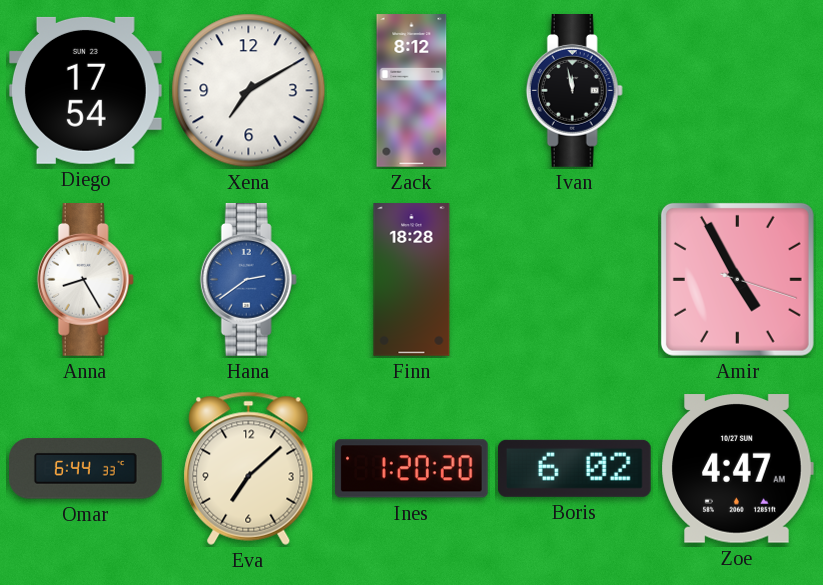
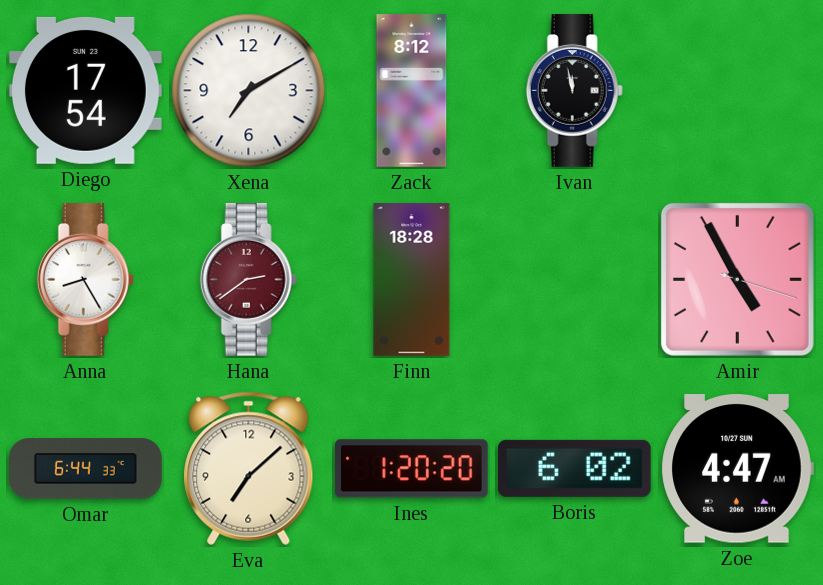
Hana dial: blue -> burgundy (248, 280)
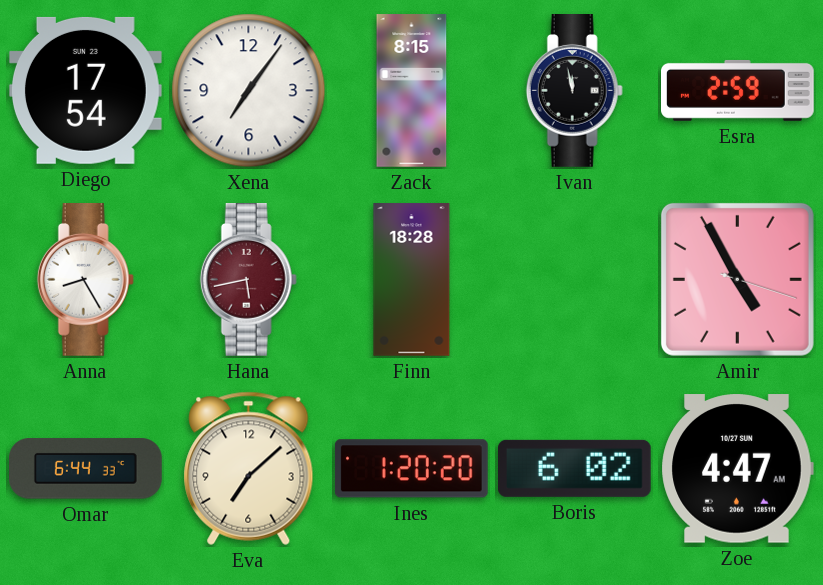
Xena: 7:10 -> 7:06 (249, 91)
Zack: 8:12 -> 8:15 (412, 91)
Esra: none -> 2:59 (738, 90)
Hana: 2:39 -> 5:43 (248, 280)
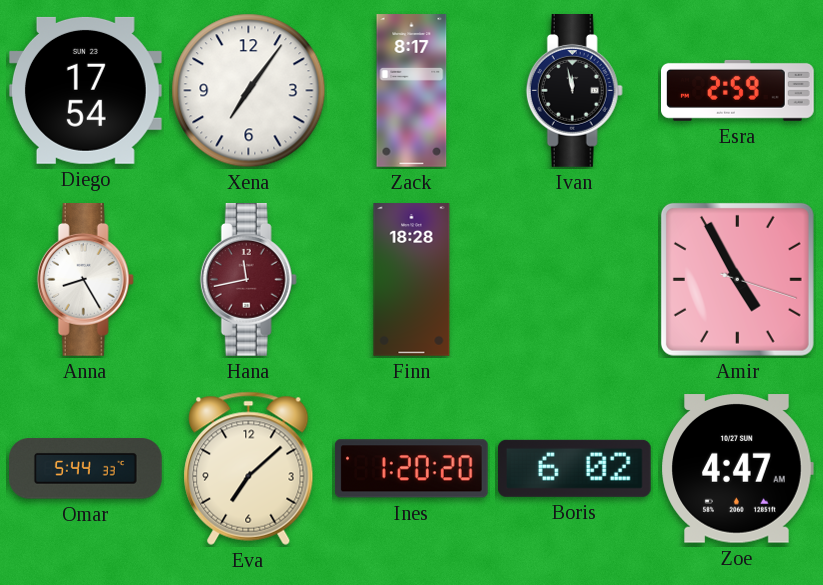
Zack: 8:15 -> 8:17 (412, 91)
Hana: 5:43 -> 11:43 (248, 280)
Omar: 6:44 -> 5:44 (86, 469)
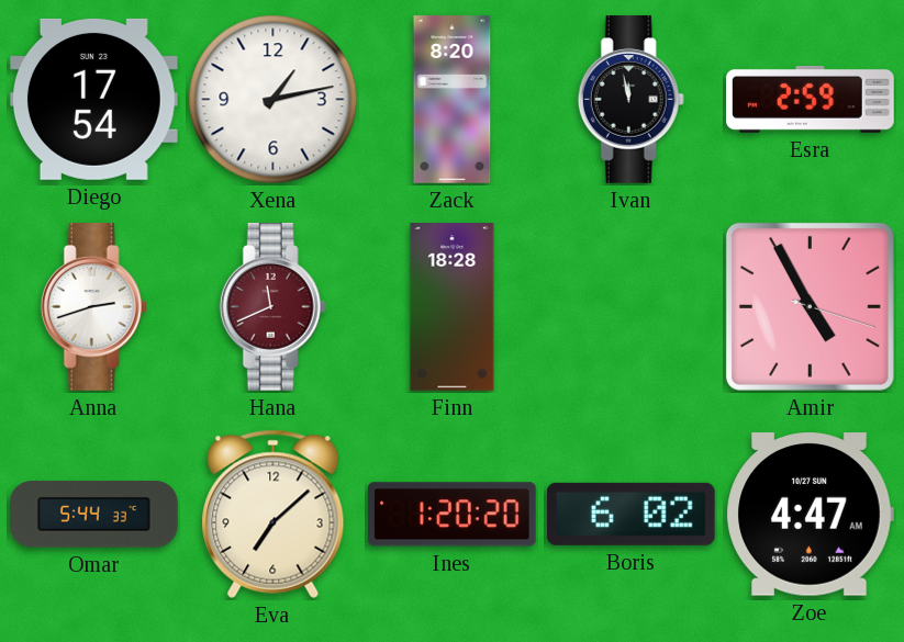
Xena: 7:06 -> 1:13 (274, 100)
Zack: 8:17 -> 8:20 (453, 100)
Anna: 8:25 -> 2:42 (93, 307)
Hana: 11:43 -> 11:41 (272, 307)
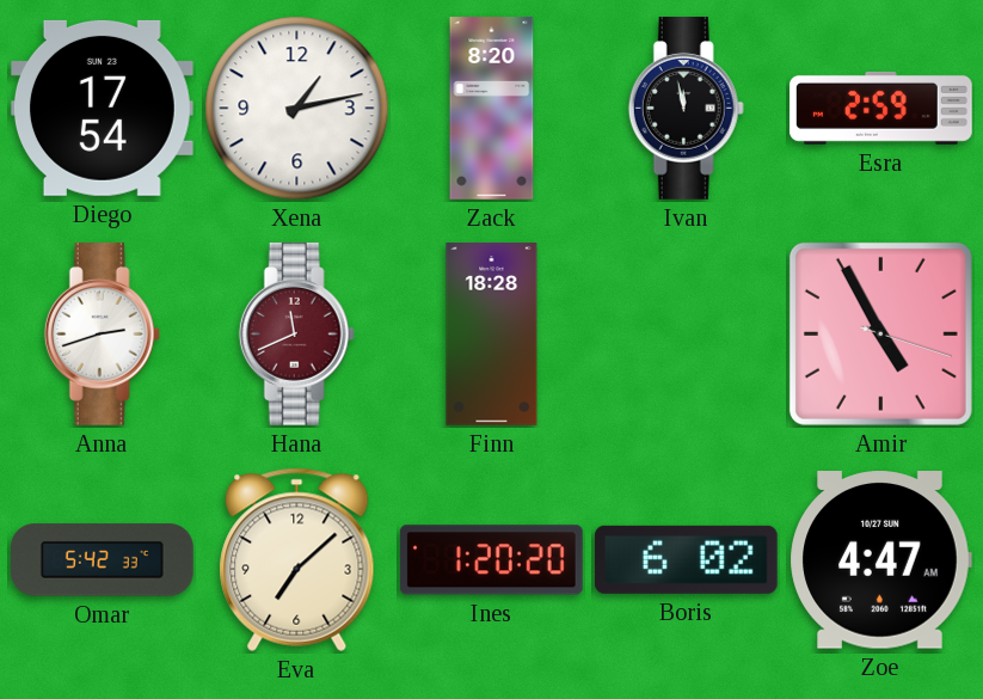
Omar: 5:44 -> 5:42 (103, 560)
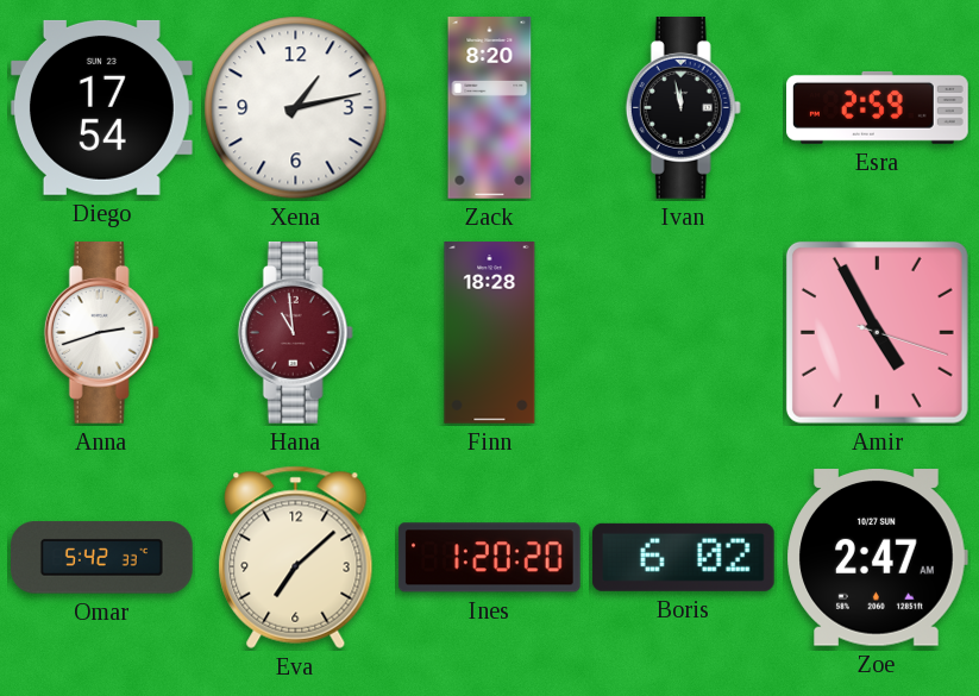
Hana: 11:41 -> 10:59 (295, 333)
Zoe: 4:47 -> 2:47 (877, 558)
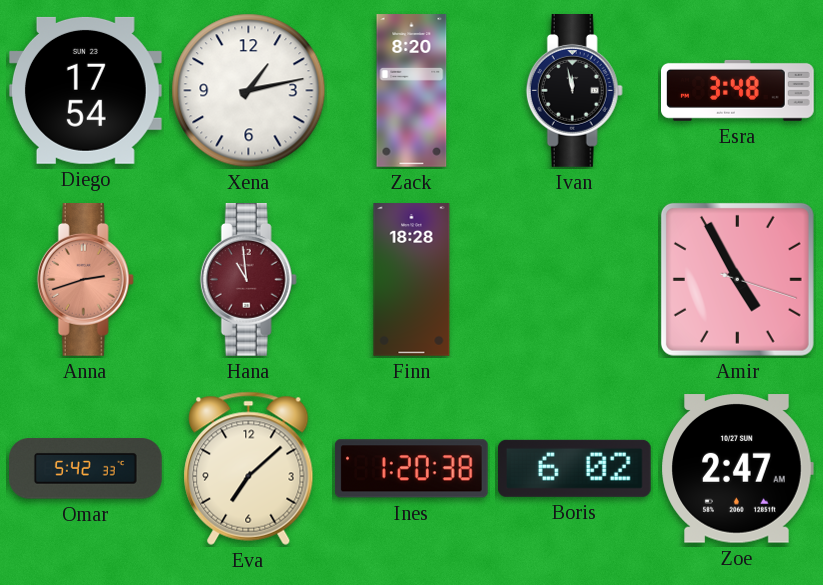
Esra: 2:59 -> 3:48 (738, 90)
Anna dial: white -> salmon (85, 280)
Ines: 1:20:20 -> 1:20:38 (411, 469)
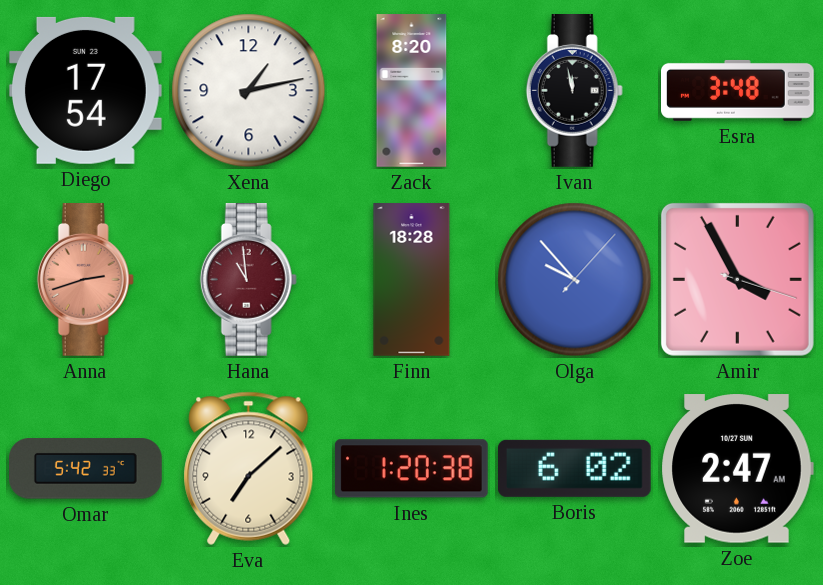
Olga: none -> 9:53 (575, 280)
Amir: 4:55 -> 3:55 (737, 279)
